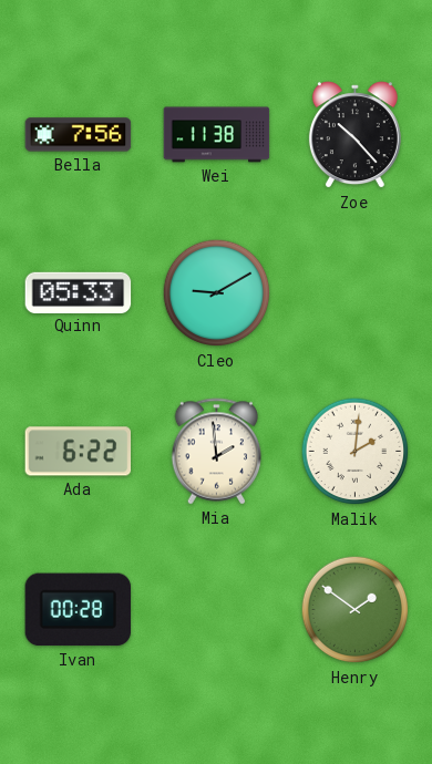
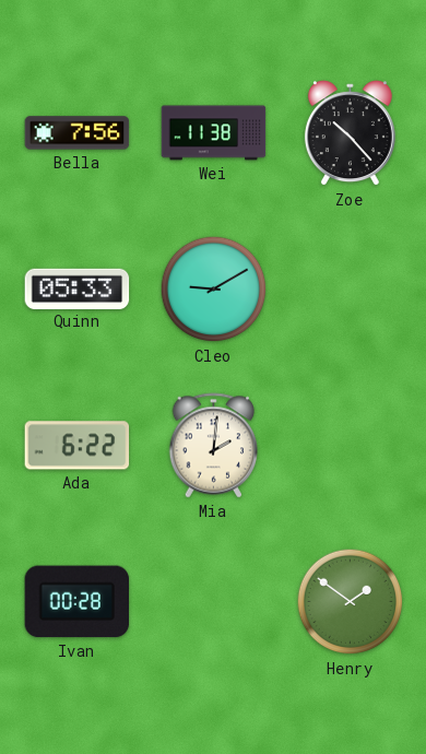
Mia: 1:59 -> 2:01 (214, 446)
Malik: 2:01 -> none (356, 452)
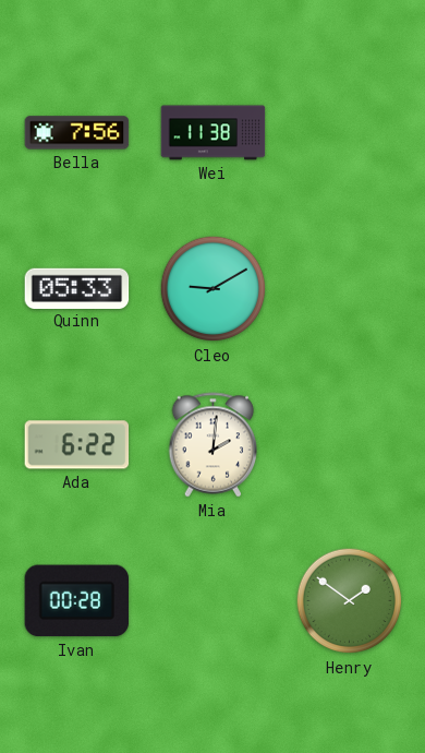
Zoe: 10:23 -> none (350, 133)
